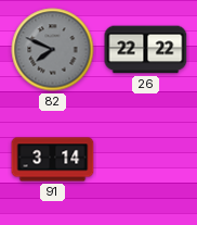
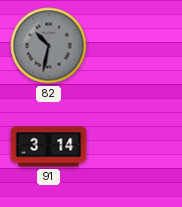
82: 7:49 -> 10:32 (49, 46)
26: 22:22 -> none (146, 50)
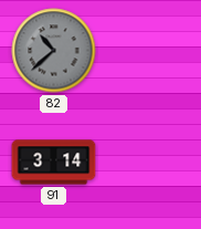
82: 10:32 -> 10:38 (54, 51)
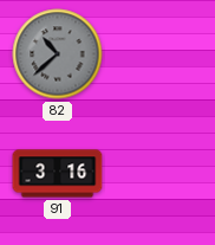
91: 3:14 -> 3:16 (58, 174)
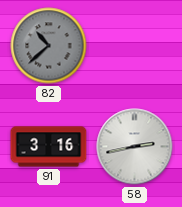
58: none -> 2:43 (135, 147)
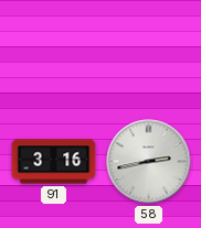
82: 10:38 -> none (49, 46)
